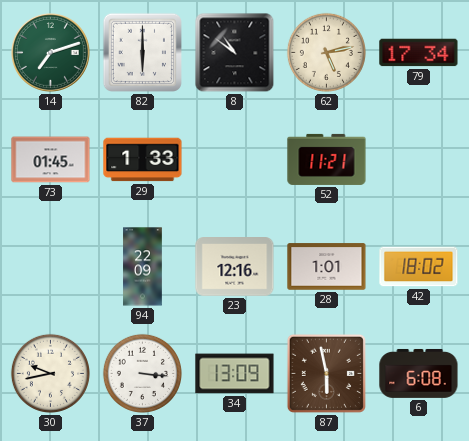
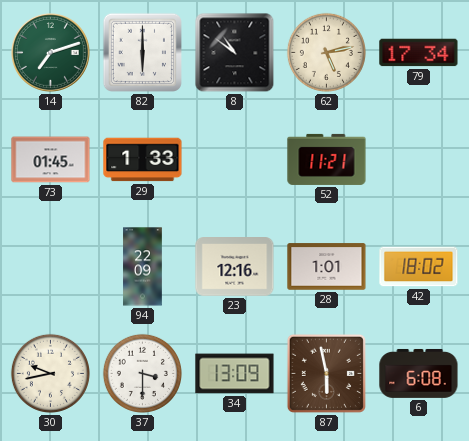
37: 3:16 -> 3:30 (142, 373)
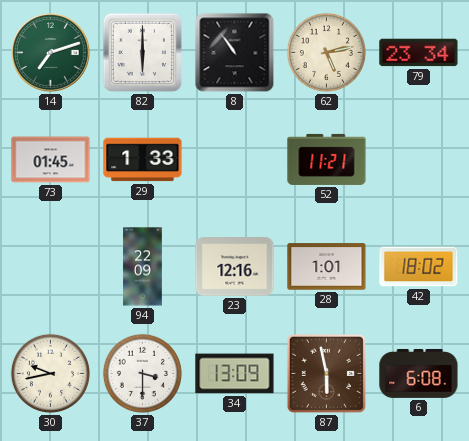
8: 10:51 -> 10:54 (235, 53)
79: 17:34 -> 23:34 (419, 53)
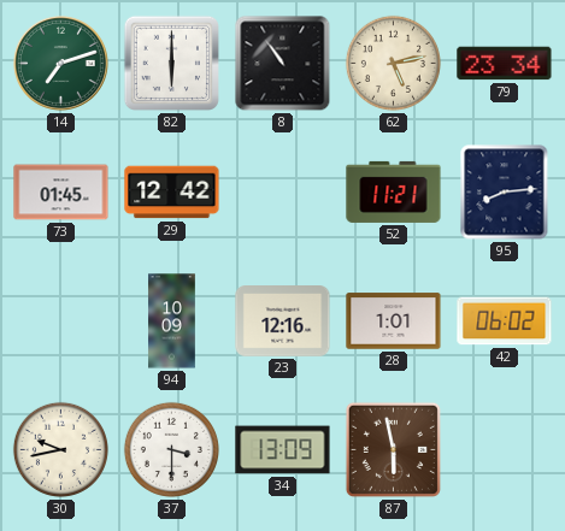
29: 1:33 -> 12:42 (172, 193)
95: none -> 8:14 (505, 193)
94: 22:09 -> 10:09 (172, 321)
42: 18:02 -> 06:02 (505, 321)
6: 6:08 -> none (419, 373)
